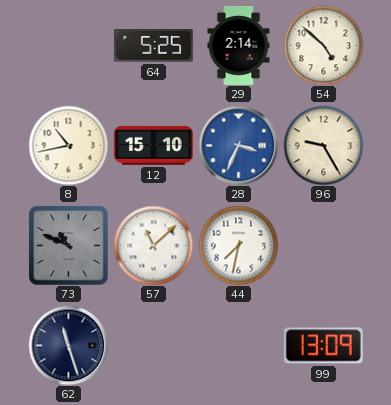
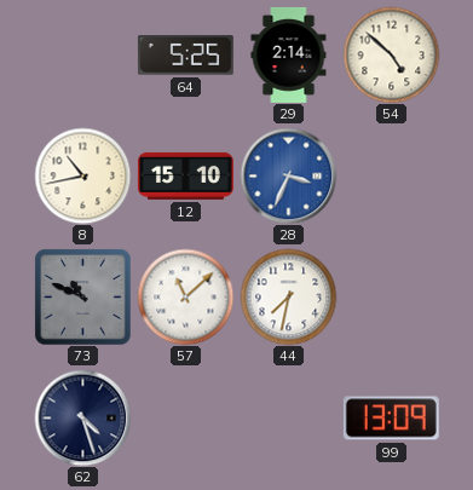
96: 9:25 -> none (323, 145)
62: 11:27 -> 4:27 (82, 417)
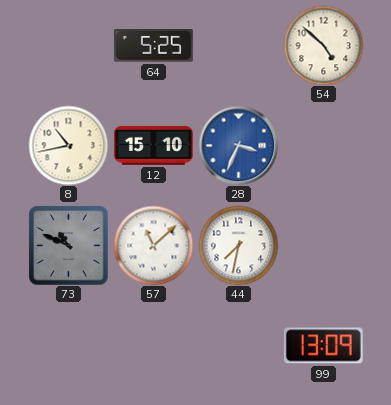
29: 2:14 -> none (289, 54)
62: 4:27 -> none (82, 417)
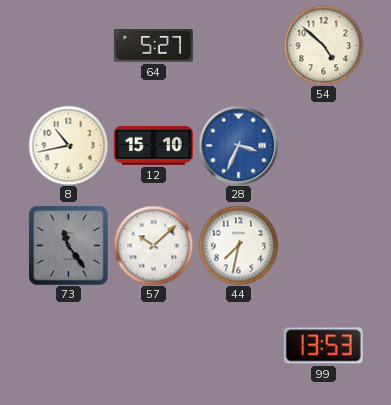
64: 5:25 -> 5:27 (153, 46)
73: 10:49 -> 11:24 (68, 245)
57: 11:08 -> 10:08 (153, 245)
99: 13:09 -> 13:53 (323, 346)
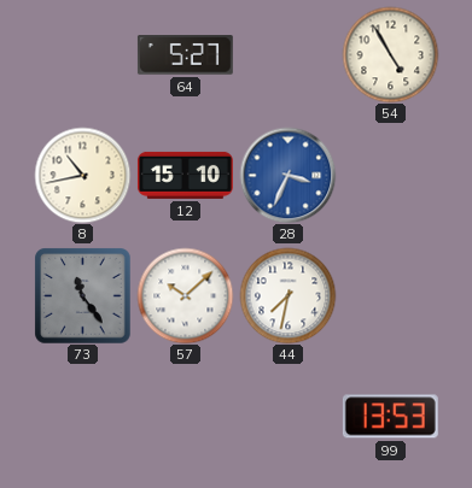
54: 4:52 -> 4:55 (390, 54)
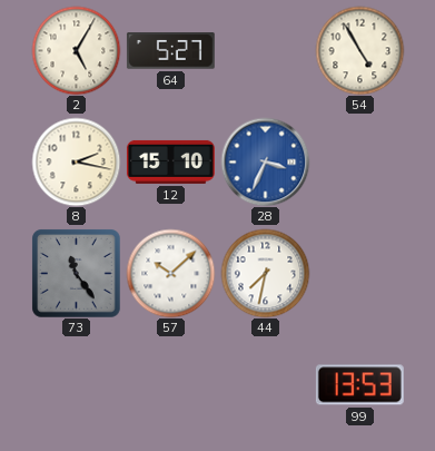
2: none -> 5:05 (76, 50)
8: 10:43 -> 2:17 (76, 161)
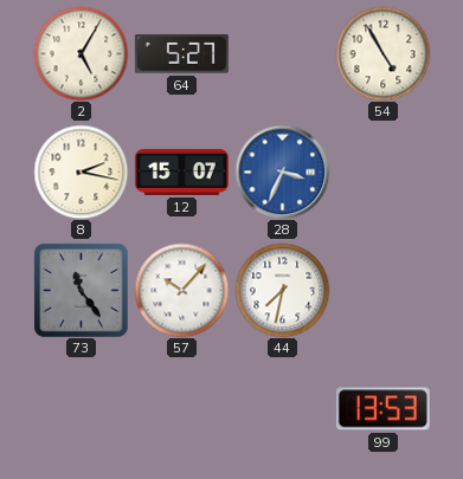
12: 15:10 -> 15:07 (181, 171)
57: 10:08 -> 10:07 (181, 290)
